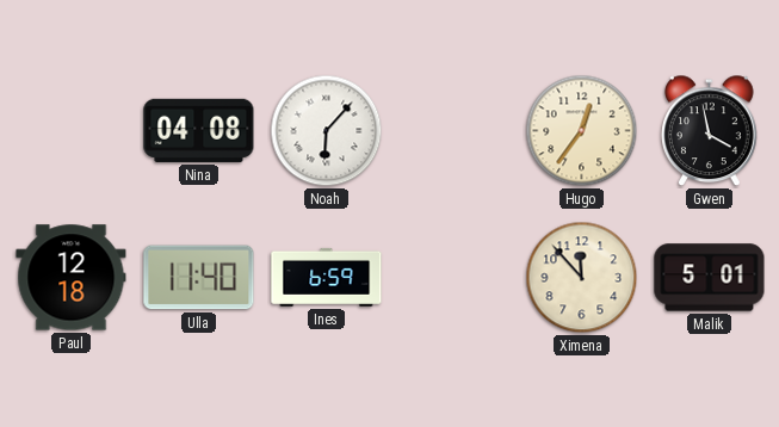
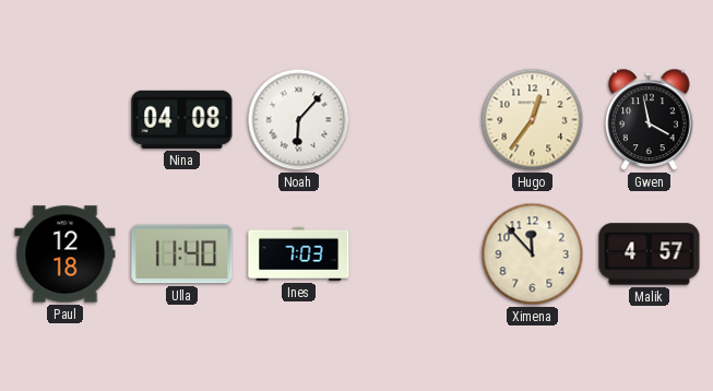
Ines: 6:59 -> 7:03 (299, 253)
Malik: 5:01 -> 4:57 (650, 254)
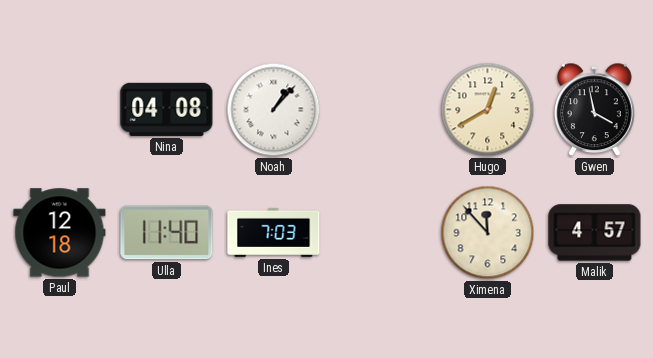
Noah: 6:07 -> 1:07 (274, 110)
Hugo: 12:36 -> 12:40 (488, 110)
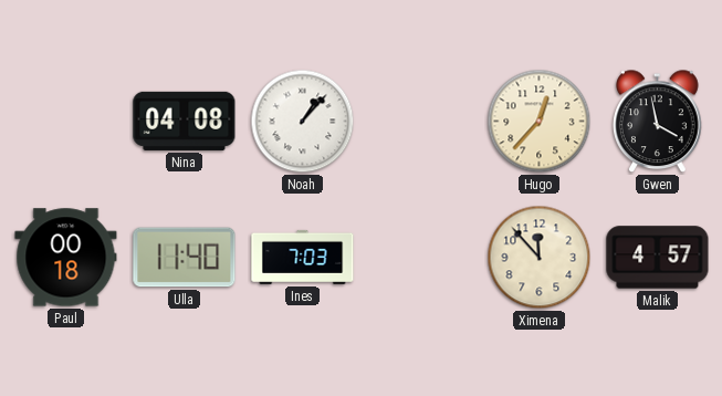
Hugo: 12:40 -> 12:37 (540, 122)
Paul: 12:18 -> 00:18 (66, 258)
